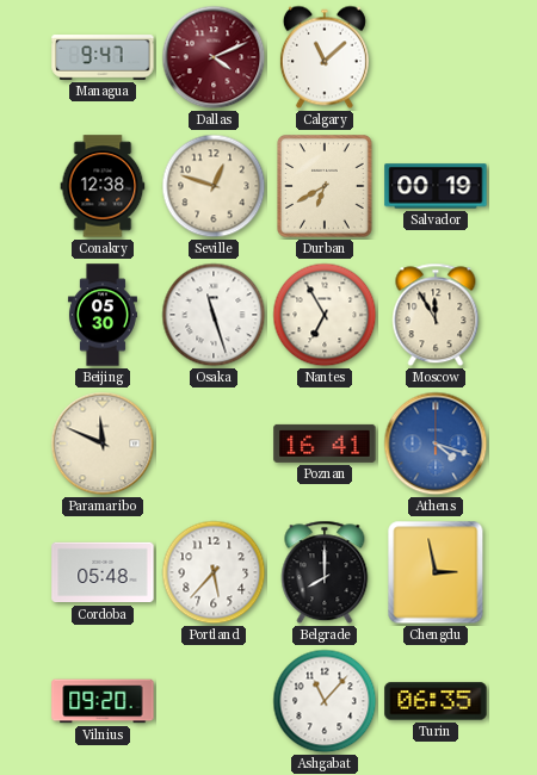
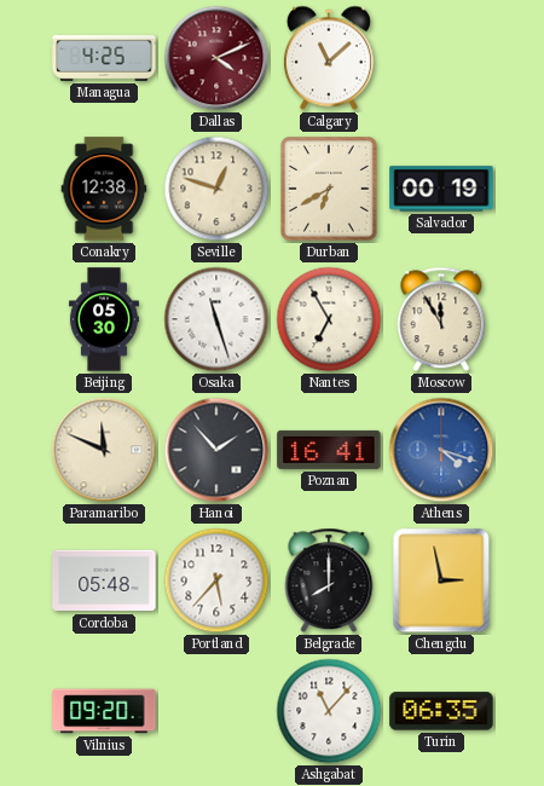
Managua: 9:47 -> 4:25 (104, 58)
Hanoi: none -> 1:53 (216, 450)
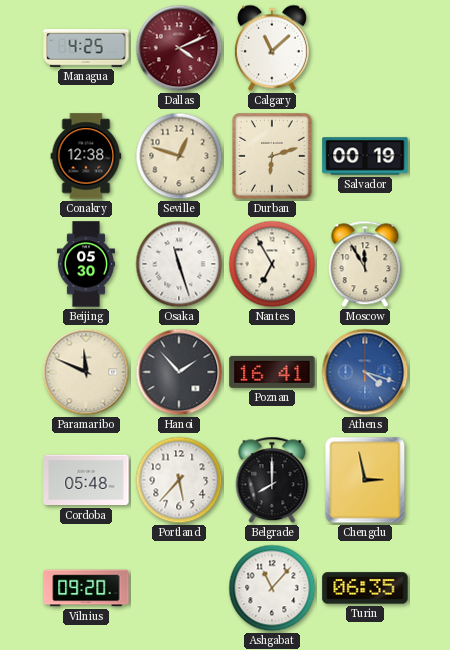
Durban: 6:40 -> 6:12 (273, 157)
